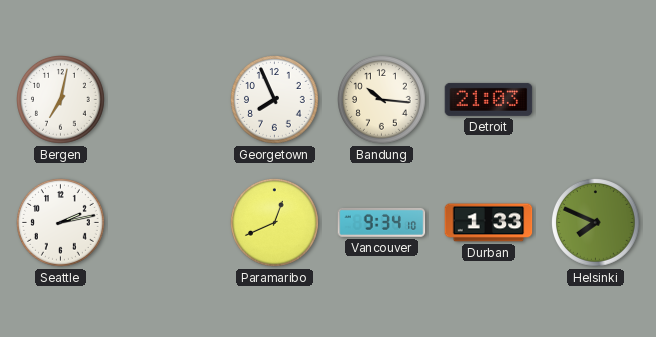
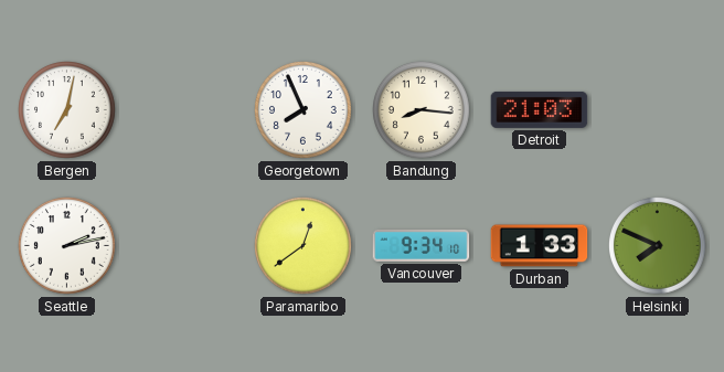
Bandung: 10:16 -> 8:16 (422, 110)
Paramaribo: 12:41 -> 12:39 (304, 246)
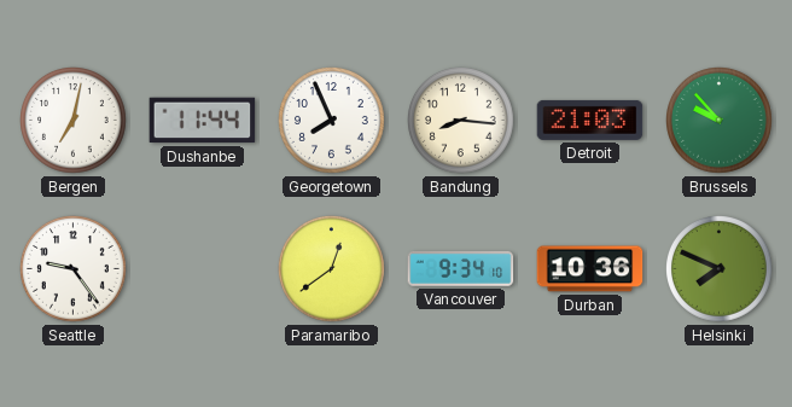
Dushanbe: none -> 11:44 (203, 121)
Brussels: none -> 9:53 (720, 121)
Seattle: 2:13 -> 9:24 (74, 269)
Durban: 1:33 -> 10:36 (590, 269)
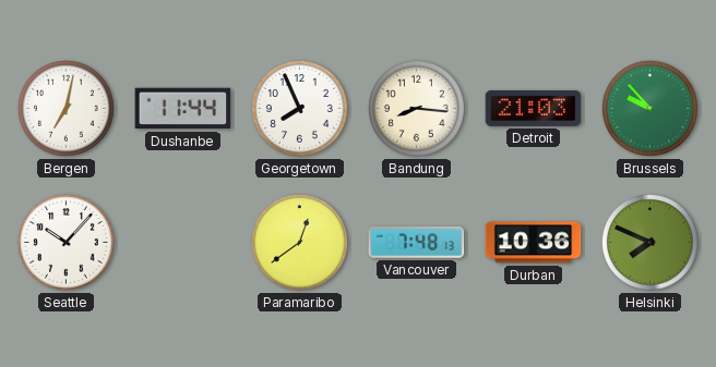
Seattle: 9:24 -> 10:07 (67, 243)
Vancouver: 9:34 -> 7:48 (417, 242)
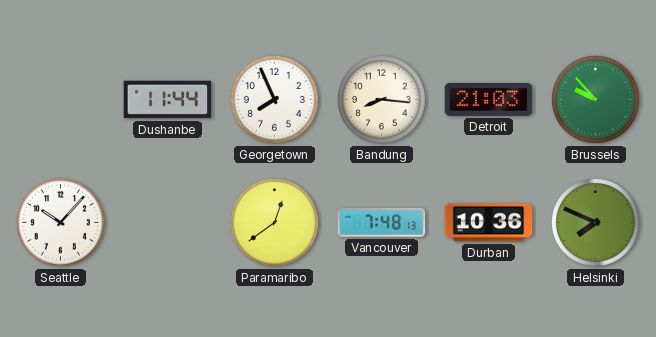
Bergen: 7:02 -> none (67, 109)
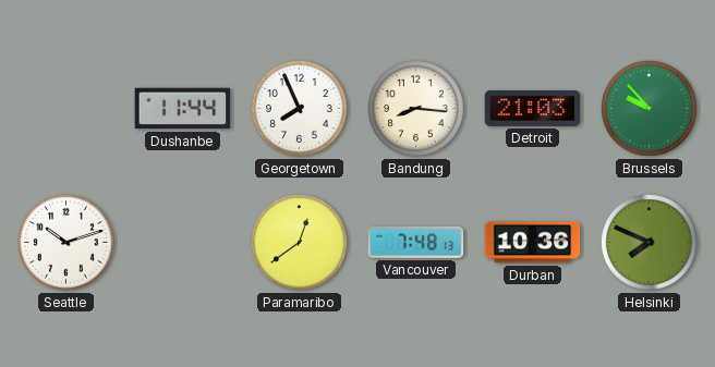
Seattle: 10:07 -> 10:12 (66, 243)
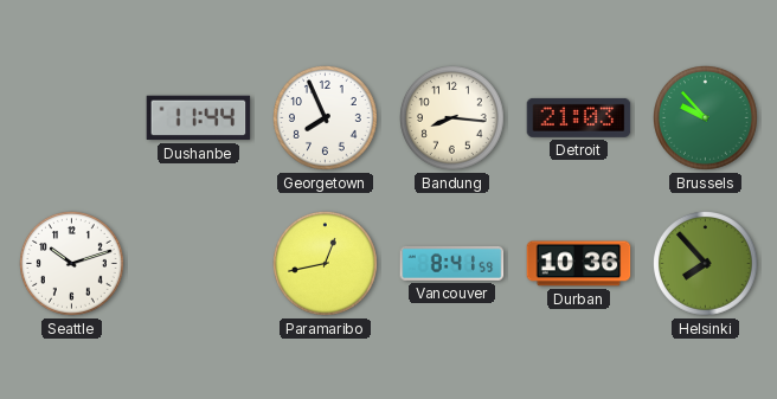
Paramaribo: 12:39 -> 12:43 (326, 264)
Vancouver: 7:48 -> 8:41 (452, 263)
Helsinki: 7:49 -> 7:53 (706, 264)
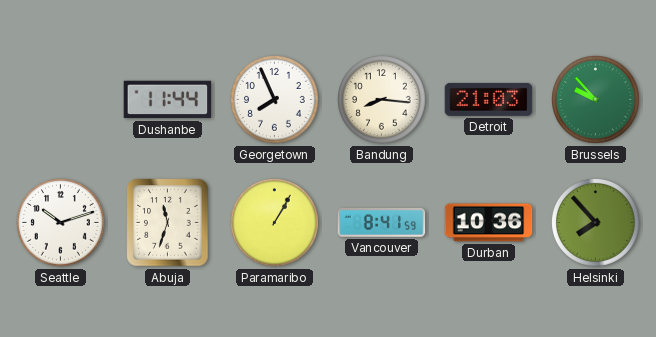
Abuja: none -> 11:33 (168, 223)
Paramaribo: 12:43 -> 1:05 (275, 223)
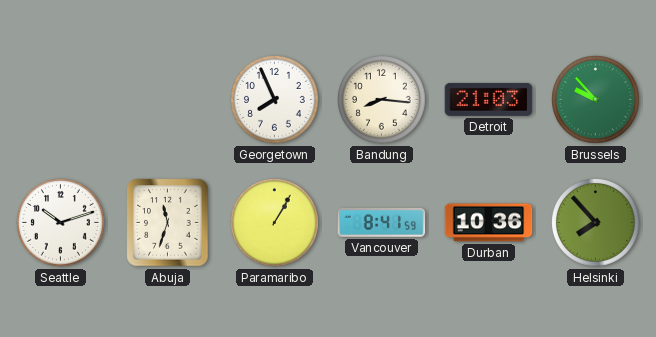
Dushanbe: 11:44 -> none (168, 100)
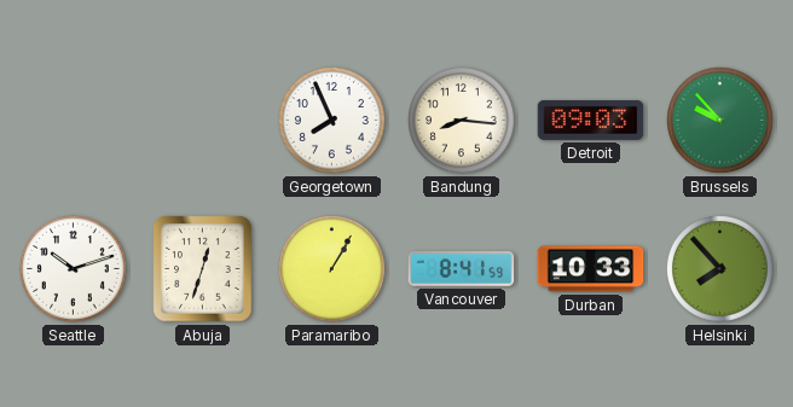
Detroit: 21:03 -> 09:03 (591, 120)
Abuja: 11:33 -> 12:33 (203, 269)
Durban: 10:36 -> 10:33 (591, 269)
